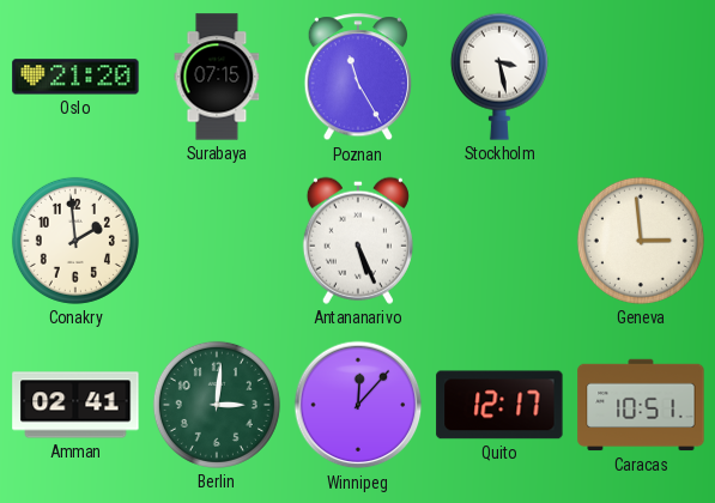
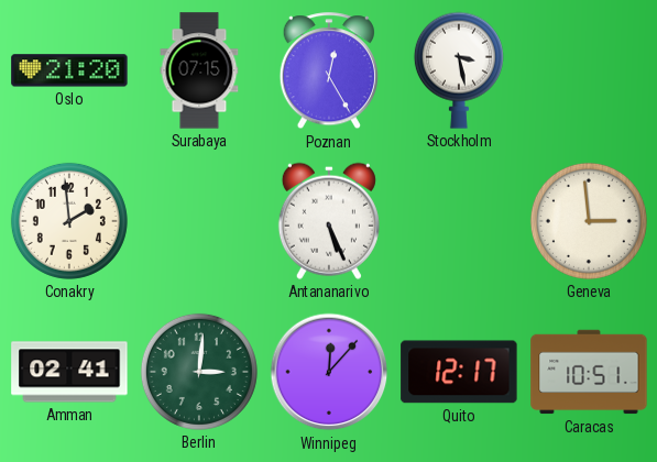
Poznan: 11:25 -> 12:25 (328, 71)
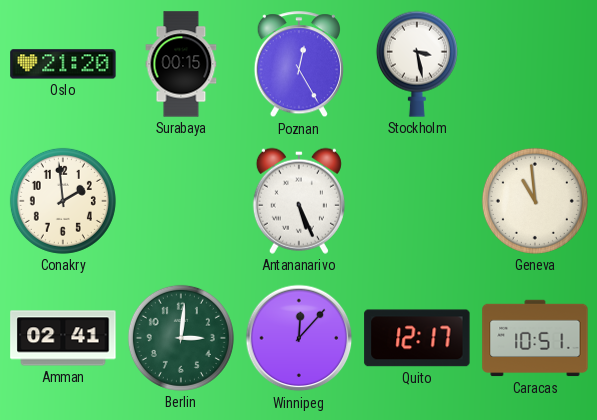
Surabaya: 07:15 -> 00:15 (181, 64)
Geneva: 2:59 -> 10:59 (535, 201)
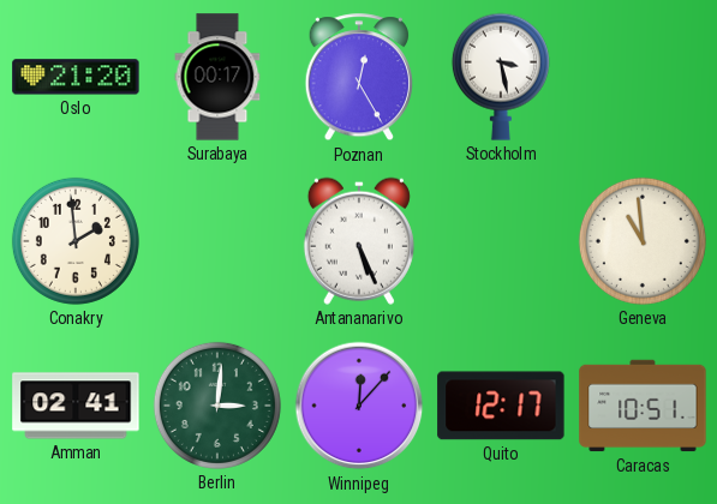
Surabaya: 00:15 -> 00:17 (217, 77)
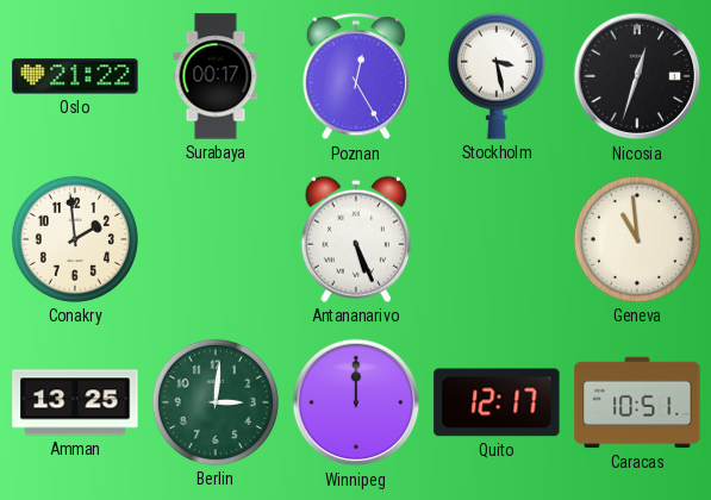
Oslo: 21:20 -> 21:22 (75, 76)
Nicosia: none -> 12:33 (637, 76)
Amman: 02:41 -> 13:25 (75, 402)
Winnipeg: 12:07 -> 12:00 (356, 402)
